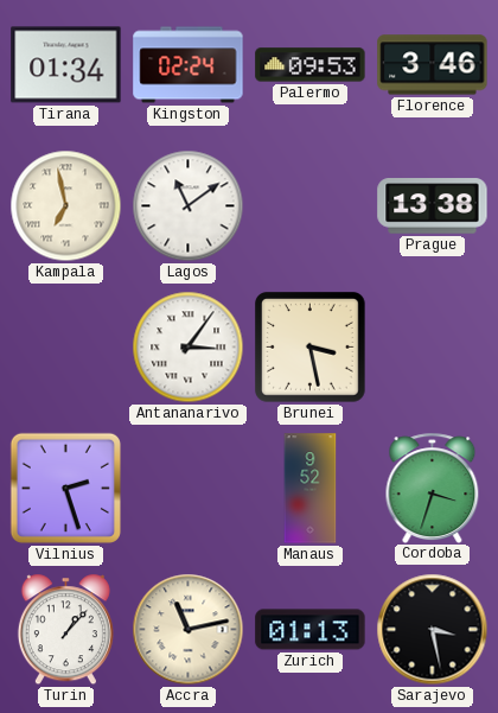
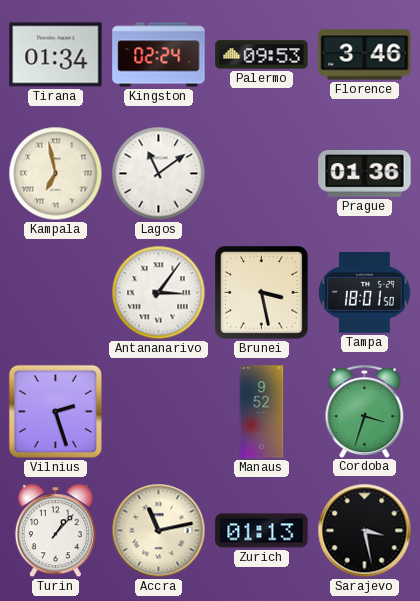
Prague: 13:38 -> 01:36 (365, 174)
Tampa: none -> 18:01 (365, 293)
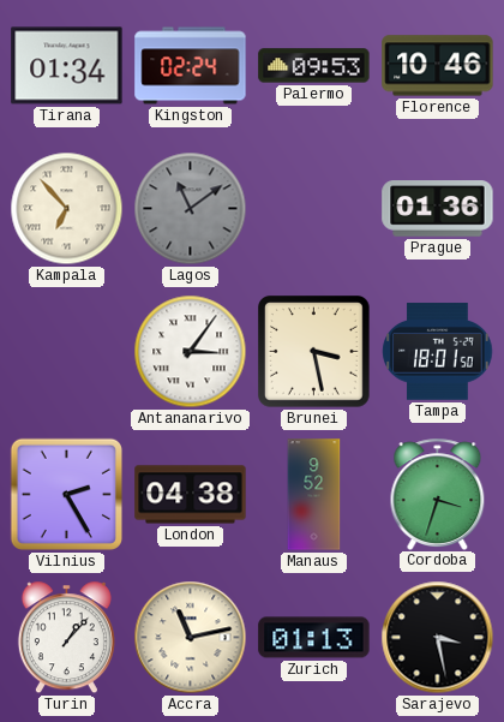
Florence: 3:46 -> 10:46 (438, 66)
Kampala: 6:58 -> 6:53 (67, 209)
Lagos dial: white -> grey (191, 209)
Vilnius: 2:27 -> 2:25 (66, 494)
London: none -> 04:38 (191, 495)
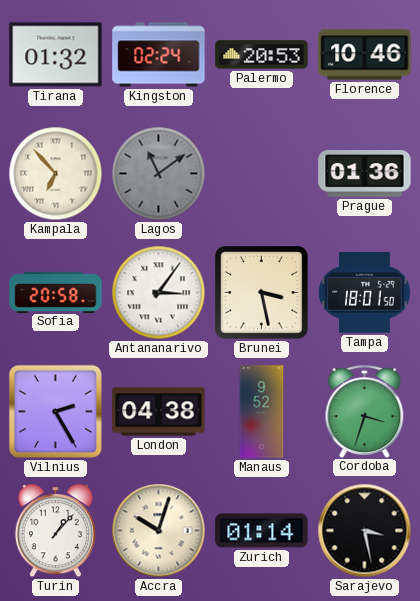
Tirana: 01:34 -> 01:32 (56, 55)
Palermo: 09:53 -> 20:53 (262, 55)
Sofia: none -> 20:58 (56, 292)
Accra: 11:13 -> 10:03 (159, 531)
Zurich: 01:13 -> 01:14 (262, 531)
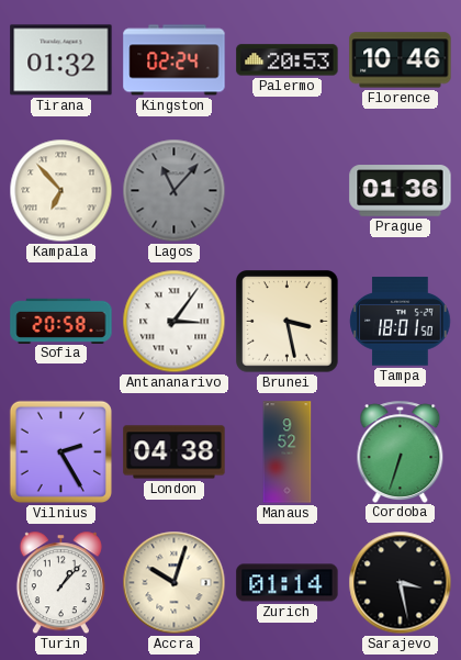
Lagos: 11:09 -> 11:07 (175, 191)
Cordoba: 3:33 -> 6:33 (401, 451)
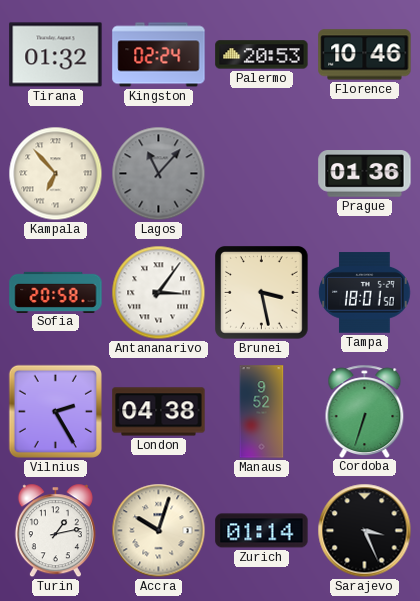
Turin: 1:07 -> 1:13 (55, 531)
Sarajevo: 3:28 -> 3:26 (365, 531)
